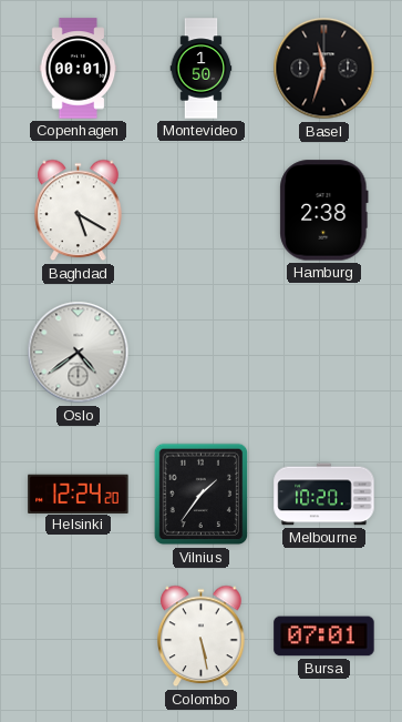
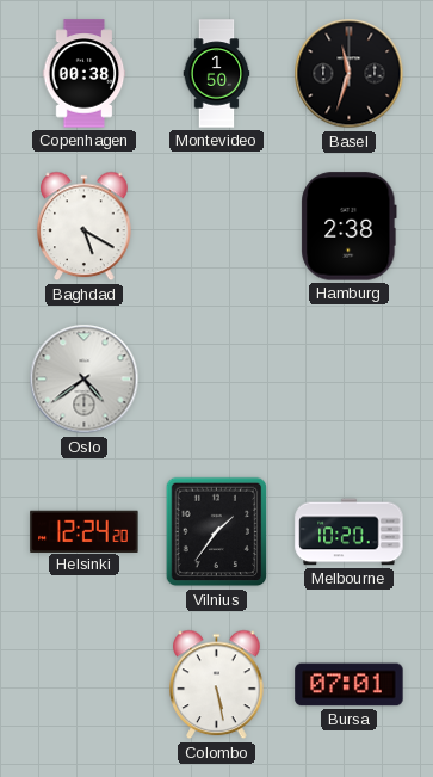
Copenhagen: 00:01 -> 00:38 (85, 74)
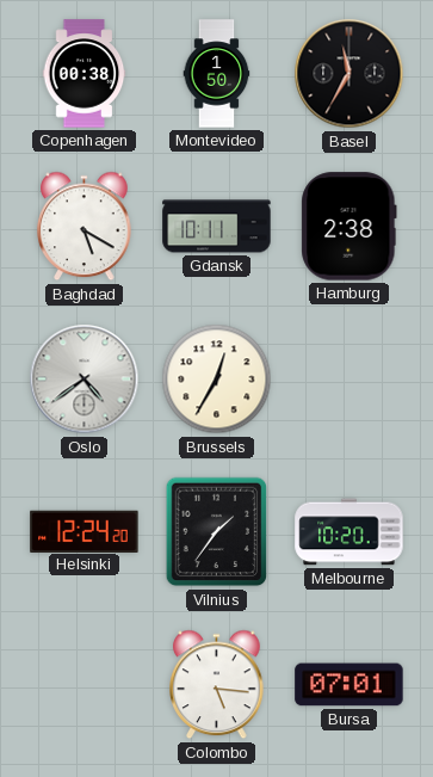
Basel: 11:33 -> 11:35 (350, 74)
Gdansk: none -> 10:11 (217, 227)
Brussels: none -> 12:35 (217, 380)
Colombo: 5:28 -> 5:16 (217, 685)
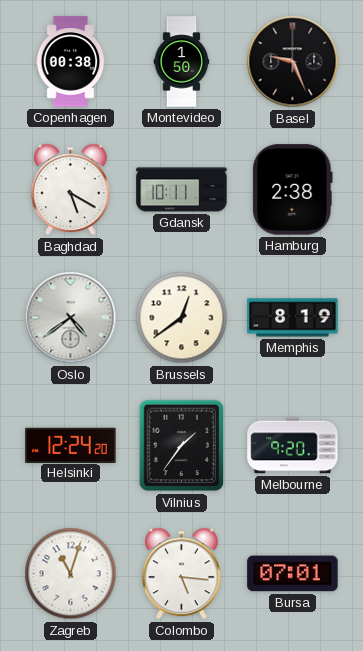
Basel: 11:35 -> 9:26 (293, 62)
Brussels: 12:35 -> 12:39 (182, 318)
Memphis: none -> 8:19 (293, 318)
Melbourne: 10:20 -> 9:20 (293, 446)
Zagreb: none -> 11:03 (71, 574)
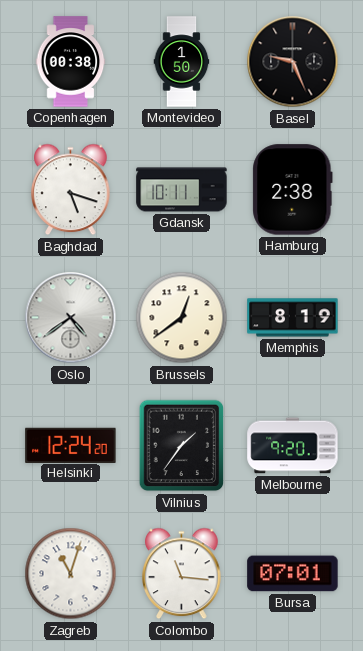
Baghdad: 5:20 -> 5:18 (71, 190)
Colombo: 5:16 -> 11:16 (182, 574)
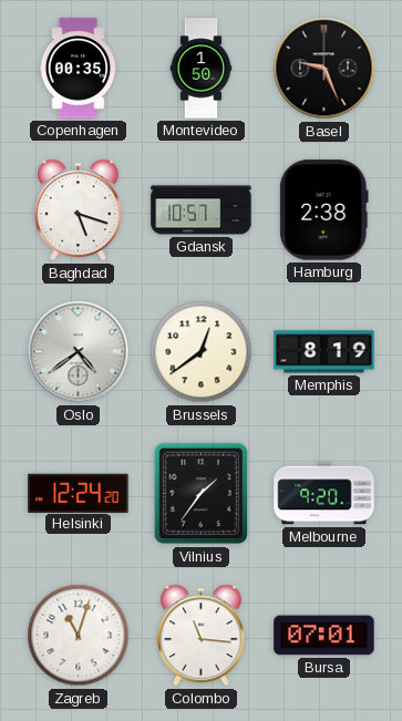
Copenhagen: 00:38 -> 00:35 (79, 69)
Gdansk: 10:11 -> 10:57 (202, 210)
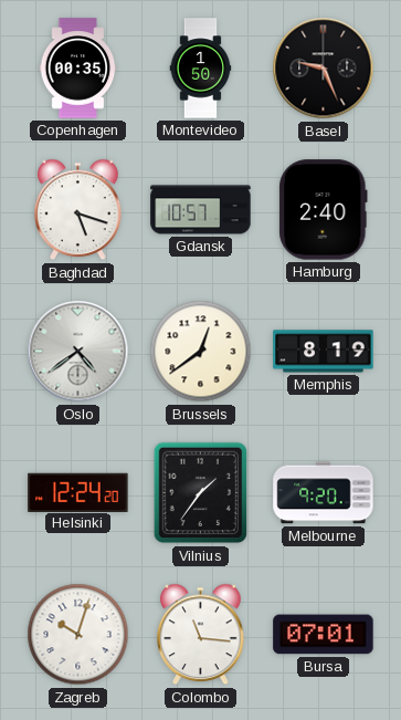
Hamburg: 2:38 -> 2:40 (324, 210)
Zagreb: 11:03 -> 10:03 (78, 635)
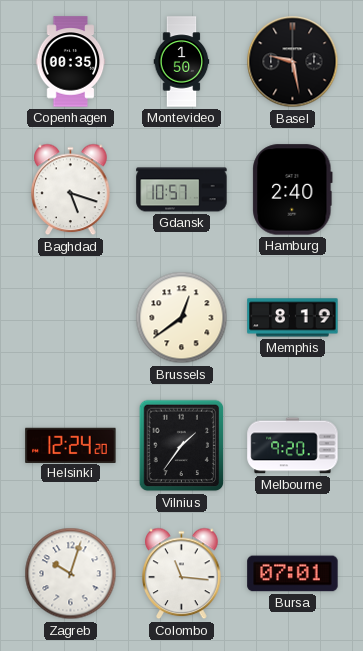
Basel: 9:26 -> 9:28 (293, 62)
Oslo: 4:39 -> none (78, 352)
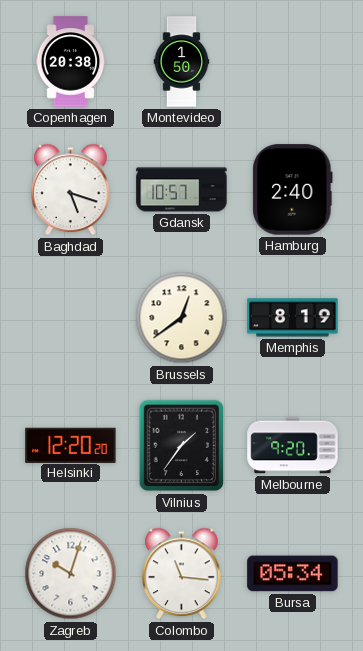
Copenhagen: 00:35 -> 20:38 (71, 62)
Basel: 9:28 -> none (293, 62)
Helsinki: 12:24 -> 12:20 (71, 445)
Bursa: 07:01 -> 05:34 (293, 574)
